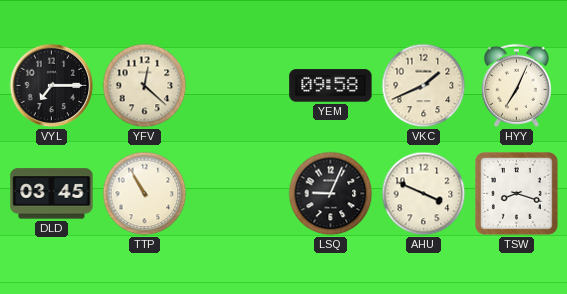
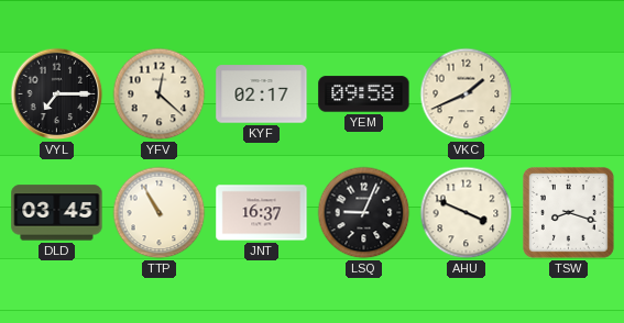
KYF: none -> 02:17 (262, 94)
HYY: 7:04 -> none (516, 85)
JNT: none -> 16:37 (262, 213)
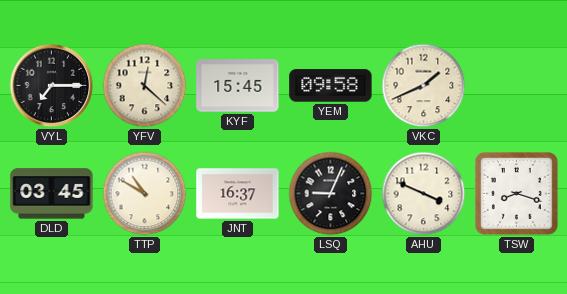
KYF: 02:17 -> 15:45 (238, 86)
TTP: 10:55 -> 10:50 (145, 194)
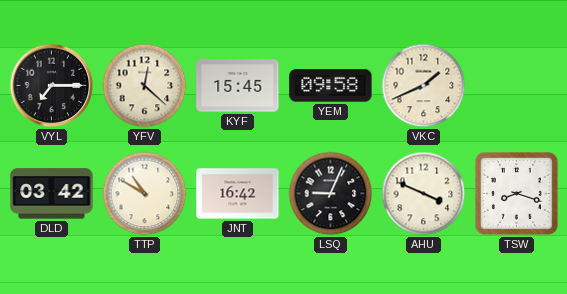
DLD: 03:45 -> 03:42 (52, 194)
JNT: 16:37 -> 16:42 (238, 194)
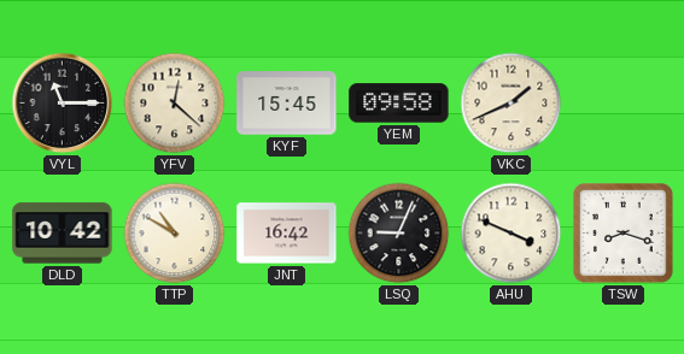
VYL: 7:15 -> 11:15 (63, 104)
DLD: 03:42 -> 10:42 (63, 234)
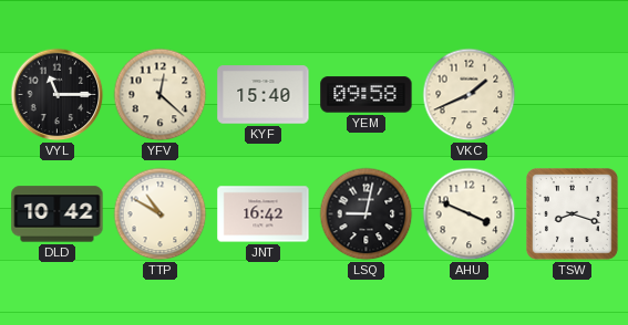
KYF: 15:45 -> 15:40 (264, 95)
LSQ: 9:04 -> 9:02 (367, 214)
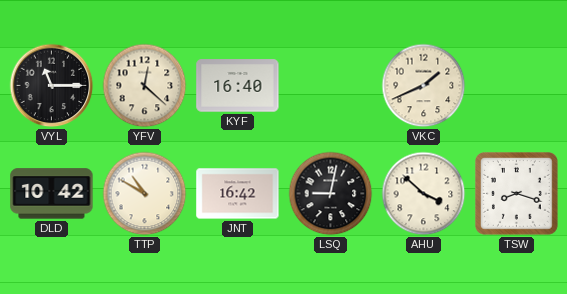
KYF: 15:40 -> 16:40 (238, 86)
YEM: 09:58 -> none (367, 95)
AHU: 3:49 -> 3:52 (424, 194)
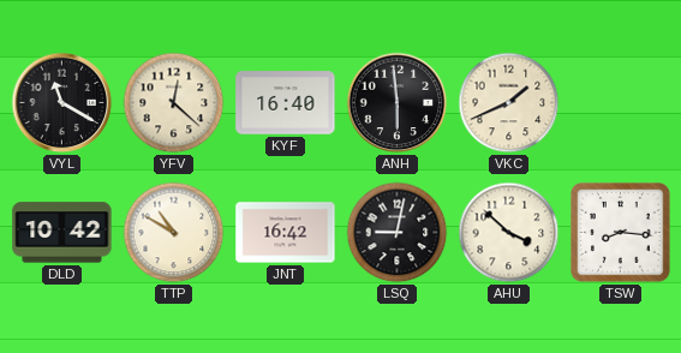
VYL: 11:15 -> 11:20 (62, 103)
ANH: none -> 5:59 (398, 103)
TSW: 8:18 -> 8:16 (621, 233)
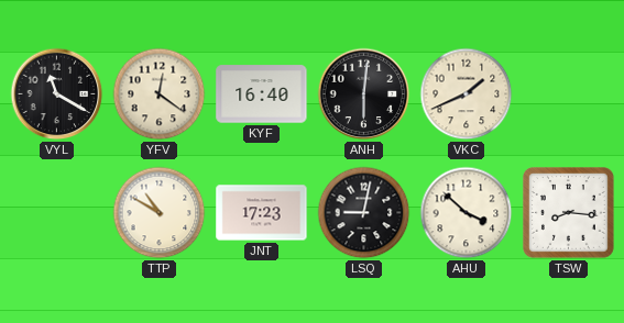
YFV: 12:22 -> 12:21 (160, 94)
ANH: 5:59 -> 6:01 (364, 94)
DLD: 10:42 -> none (62, 233)
JNT: 16:42 -> 17:23 (262, 213)
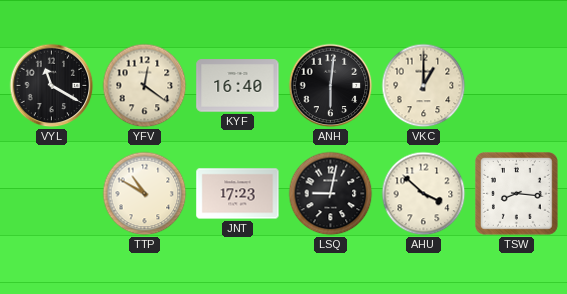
VKC: 1:41 -> 1:00 (424, 86)
